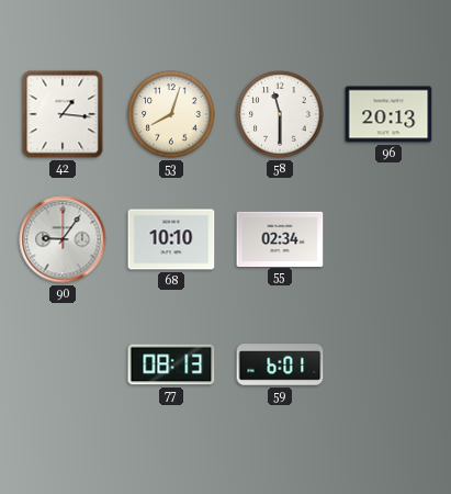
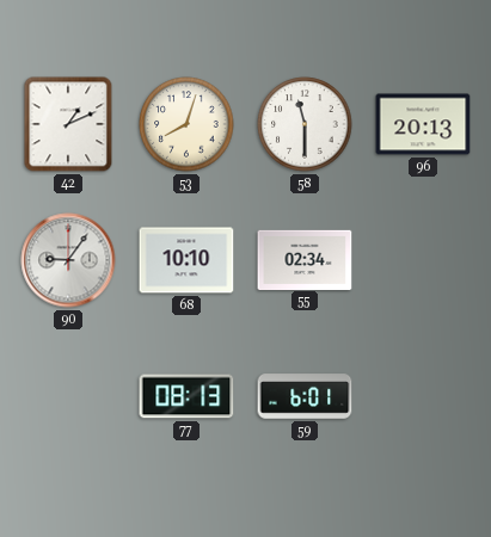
42: 1:16 -> 1:11 (68, 124)
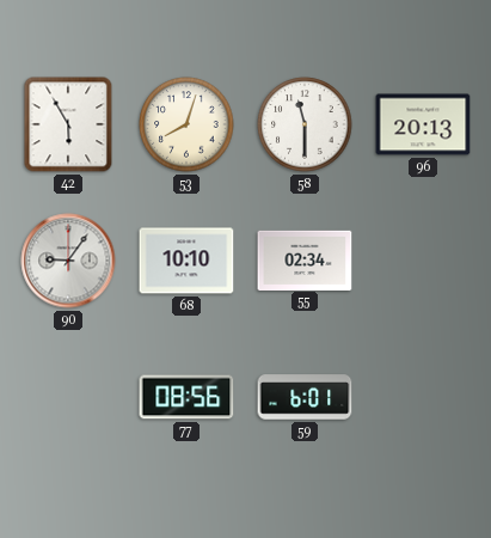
42: 1:11 -> 5:55 (68, 124)
77: 08:13 -> 08:56 (186, 397)
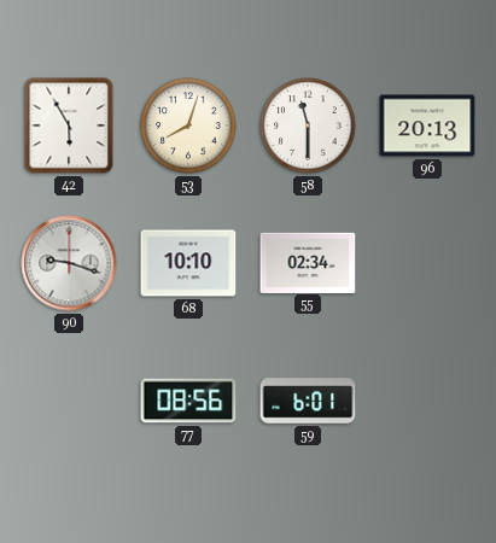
90: 9:06 -> 9:18 (69, 263)
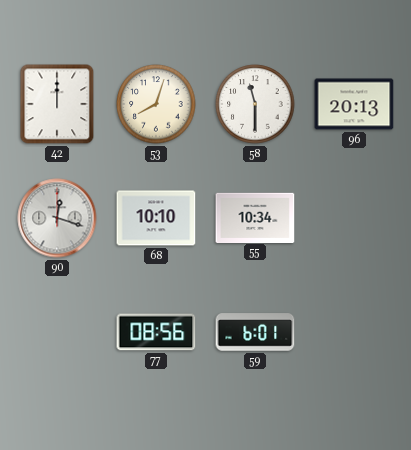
42: 5:55 -> 12:00 (57, 104)
90: 9:18 -> 12:18 (57, 218)
55: 02:34 -> 10:34 (255, 217)
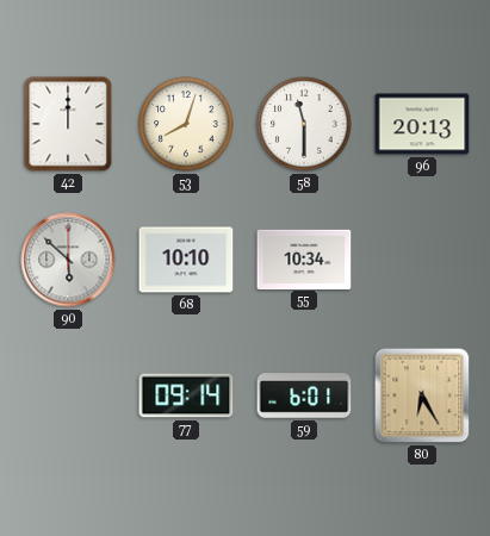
90: 12:18 -> 5:52 (68, 260)
77: 08:56 -> 09:14 (186, 395)
80: none -> 6:25 (422, 395)
